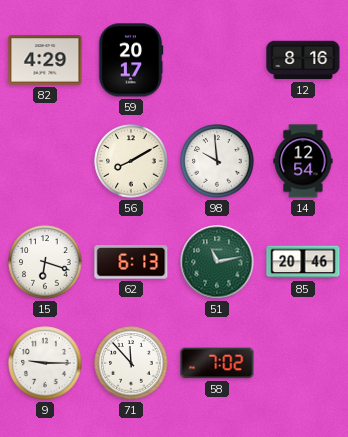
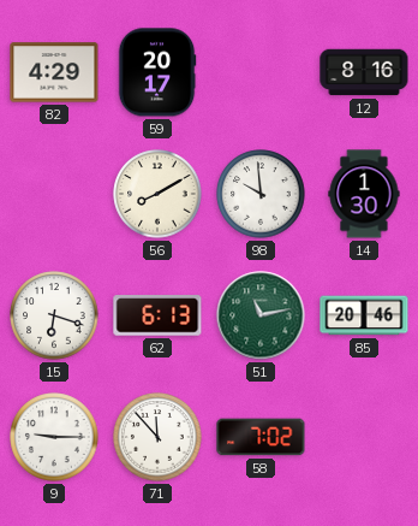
14: 12:54 -> 1:30 (364, 194)
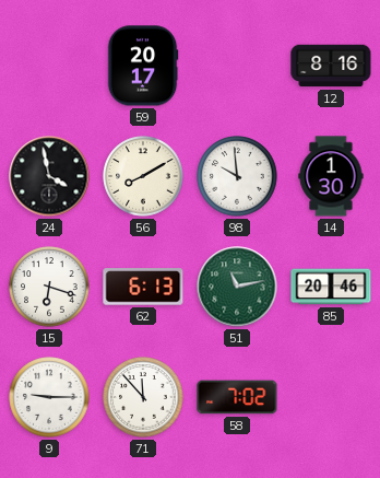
82: 4:29 -> none (54, 72)
24: none -> 3:58 (49, 176)
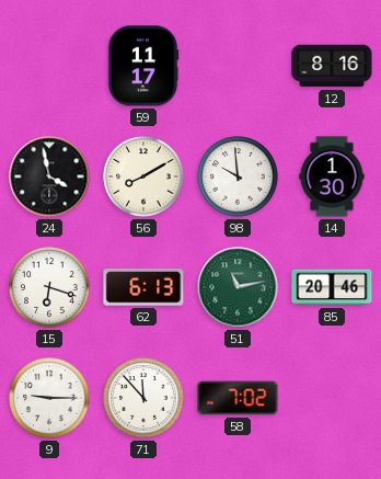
59: 20:17 -> 11:17 (143, 66)
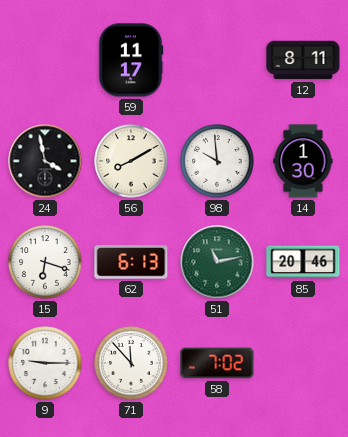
12: 8:16 -> 8:11 (303, 60)
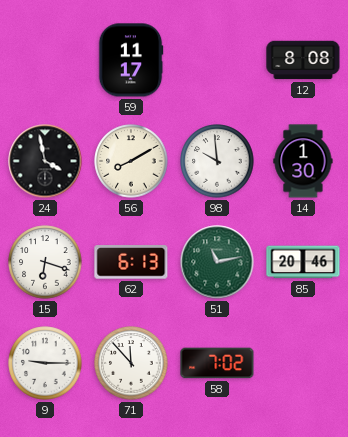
12: 8:11 -> 8:08 (303, 60)
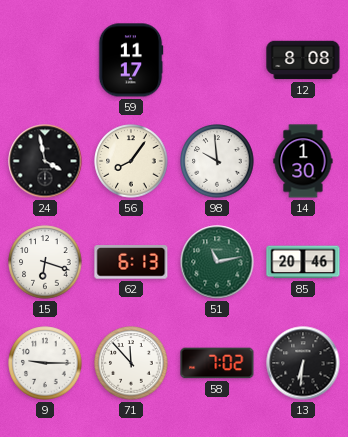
56: 8:10 -> 8:06 (131, 161)
13: none -> 6:31 (303, 363)
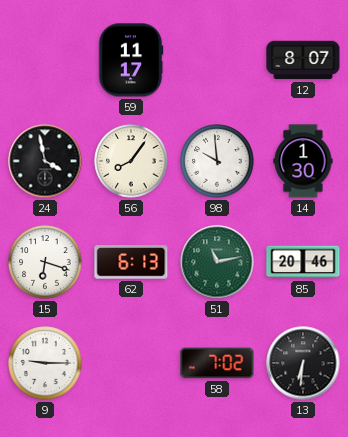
12: 8:08 -> 8:07 (303, 60)
71: 11:53 -> none (131, 363)
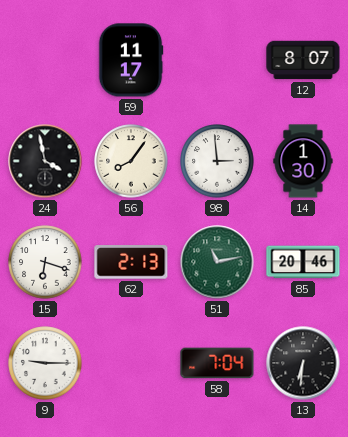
98: 9:59 -> 2:59 (217, 161)
62: 6:13 -> 2:13 (131, 262)
58: 7:02 -> 7:04 (217, 363)
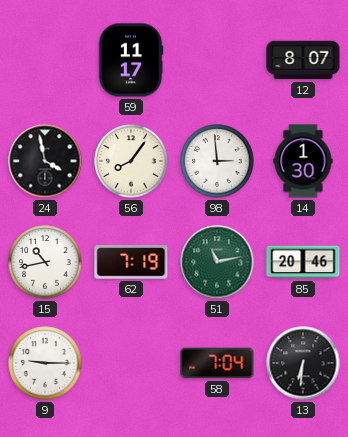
15: 6:18 -> 10:43 (45, 262)
62: 2:13 -> 7:19 (131, 262)
